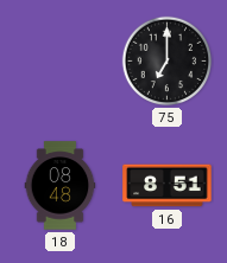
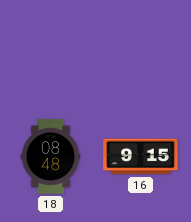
75: 7:00 -> none (168, 62)
16: 8:51 -> 9:15 (141, 157)
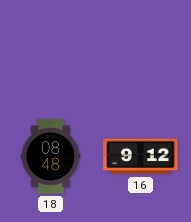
16: 9:15 -> 9:12 (141, 157)
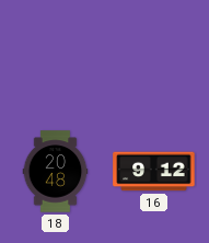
18: 08:48 -> 20:48 (56, 172)
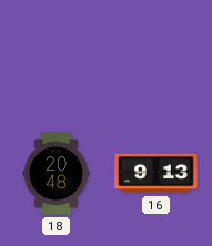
16: 9:12 -> 9:13 (157, 174)
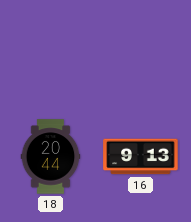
18: 20:48 -> 20:44 (51, 157)
